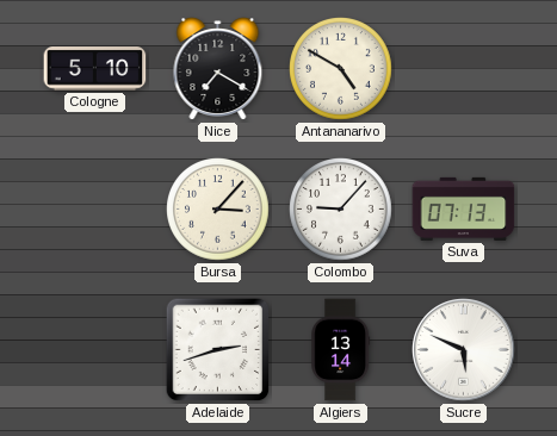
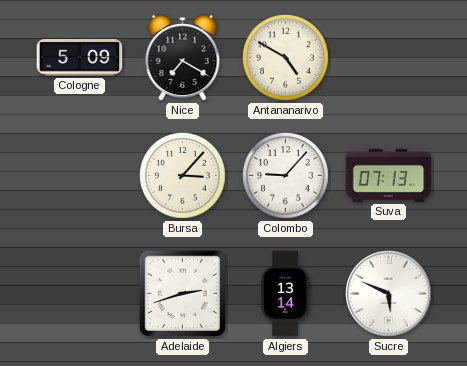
Cologne: 5:10 -> 5:09 (80, 58)
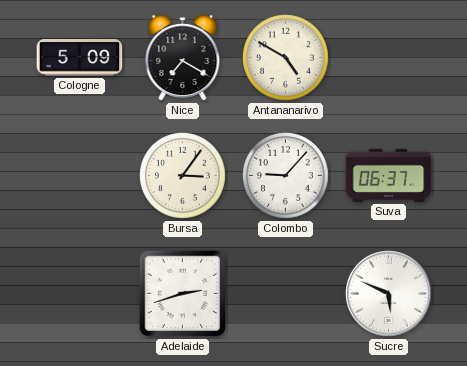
Bursa: 3:07 -> 3:06 (183, 176)
Suva: 07:13 -> 06:37 (389, 175)
Algiers: 13:14 -> none (286, 294)
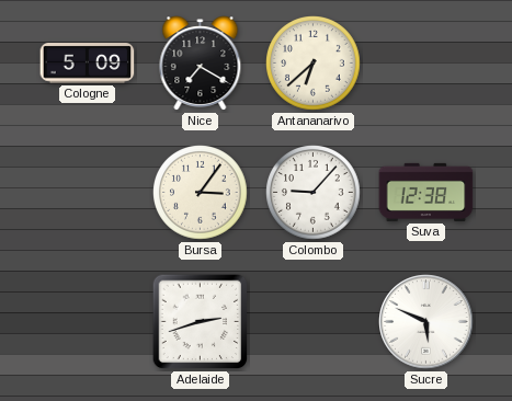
Antananarivo: 4:50 -> 6:38 (314, 64)
Suva: 06:37 -> 12:38 (426, 192)
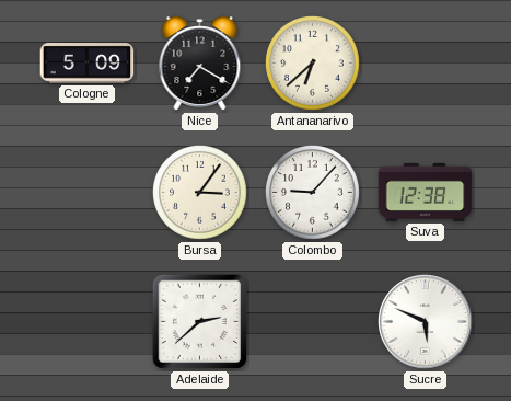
Adelaide: 2:42 -> 2:38 (200, 322)
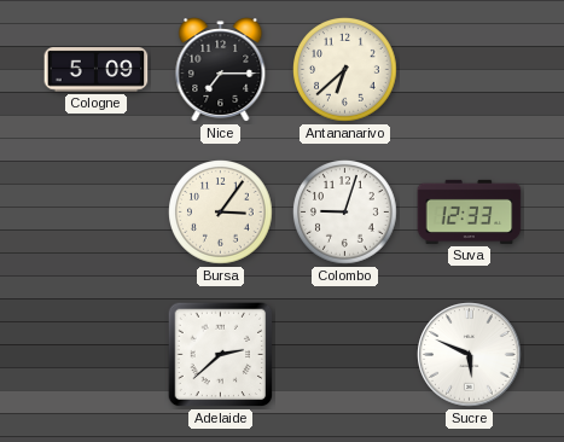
Nice: 7:20 -> 7:15 (221, 70)
Colombo: 9:07 -> 9:03 (345, 213)
Suva: 12:38 -> 12:33 (470, 211)
